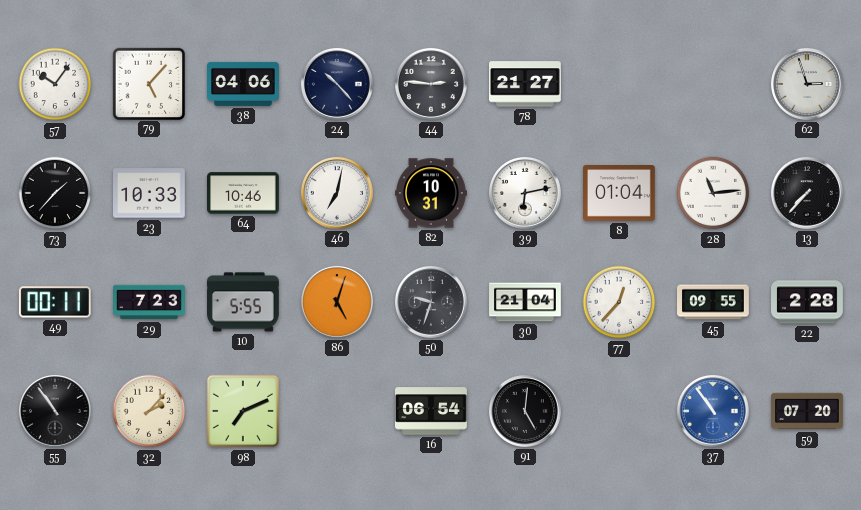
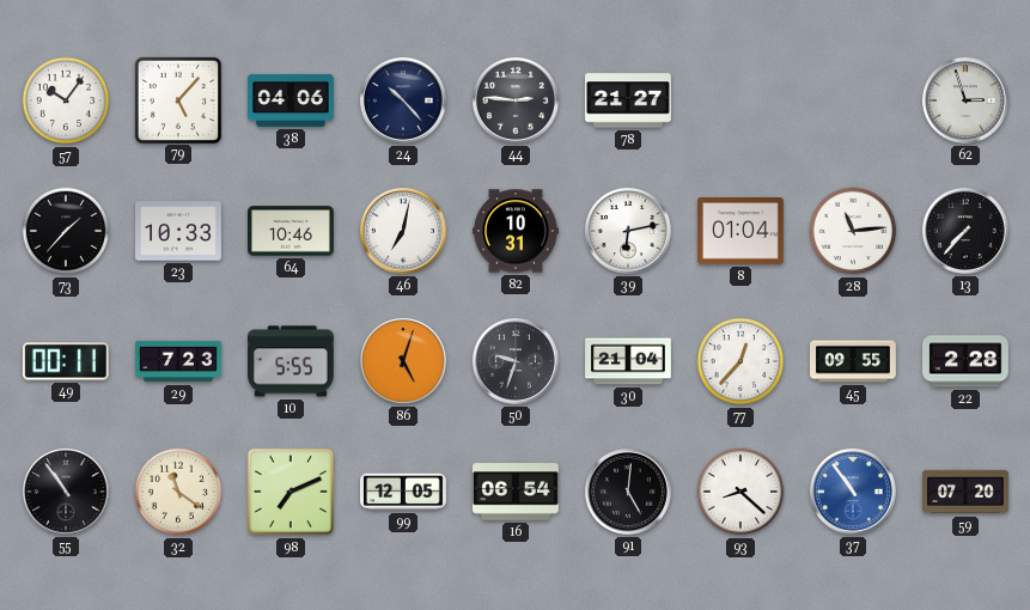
32: 2:07 -> 11:21 (178, 492)
99: none -> 12:05 (404, 492)
93: none -> 8:22 (740, 492)
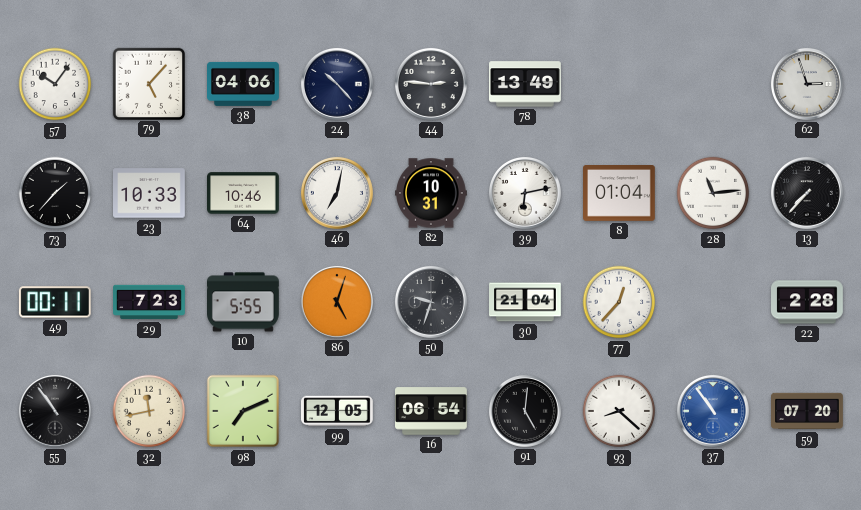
78: 21:27 -> 13:49 (526, 84)
45: 09:55 -> none (854, 361)
32: 11:21 -> 11:43 (149, 411)
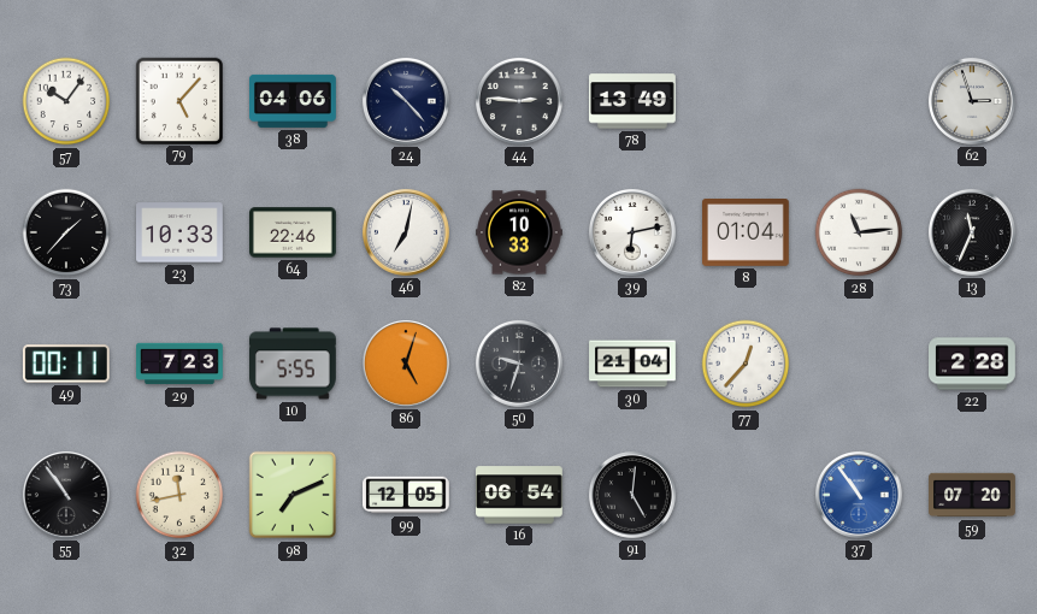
64: 10:46 -> 22:46 (294, 232)
82: 10:31 -> 10:33 (520, 232)
13: 7:37 -> 11:34 (972, 232)
93: 8:22 -> none (619, 411)
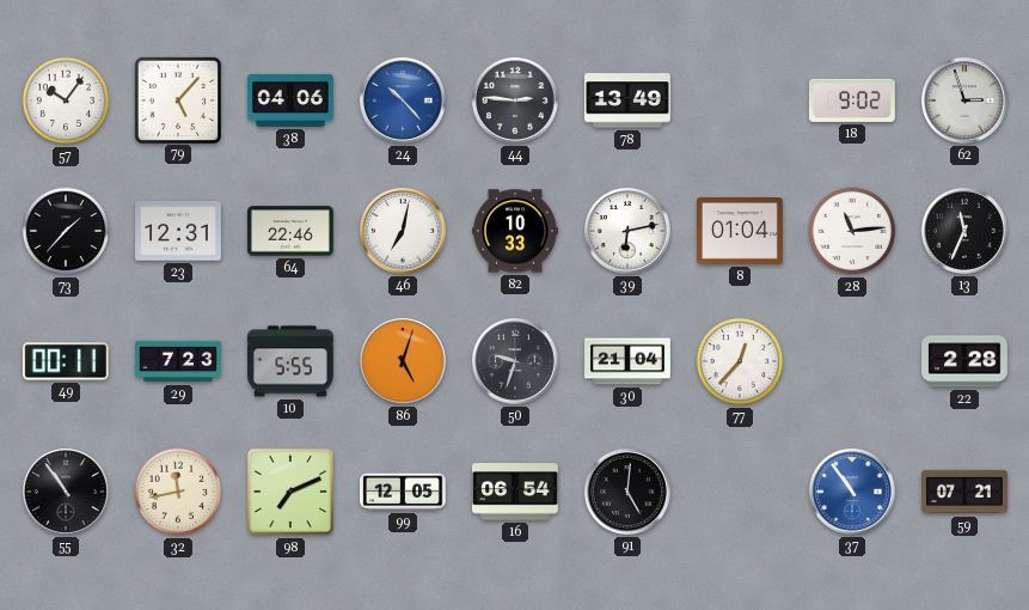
24 dial: navy -> blue (403, 100)
18: none -> 9:02 (852, 100)
23: 10:33 -> 12:31 (179, 231)
59: 07:20 -> 07:21 (964, 492)
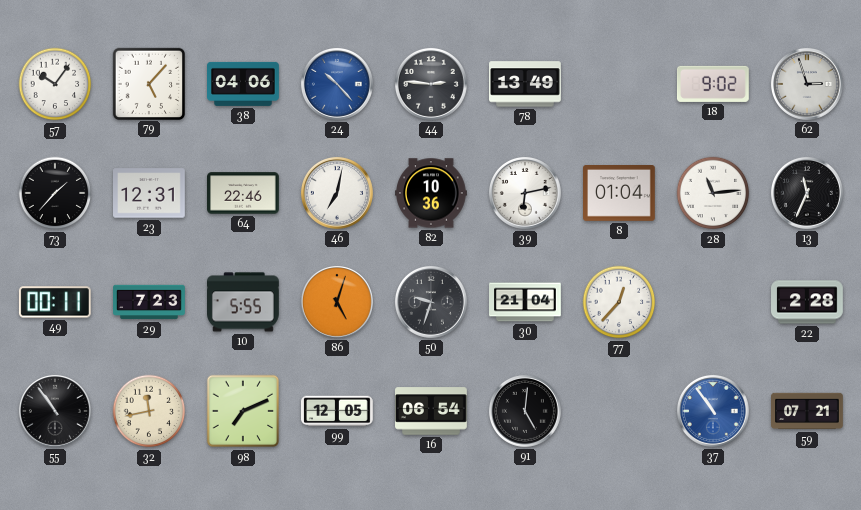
82: 10:33 -> 10:36 (432, 193)
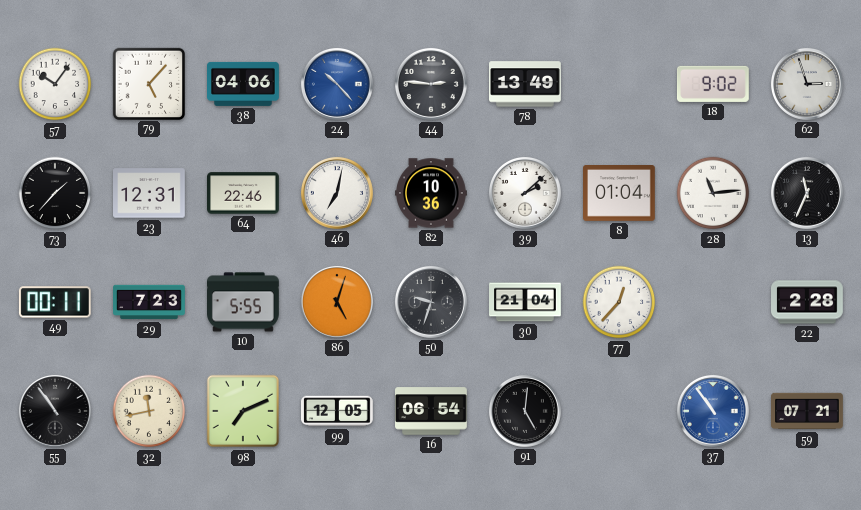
39: 6:13 -> 2:08 (525, 193)
